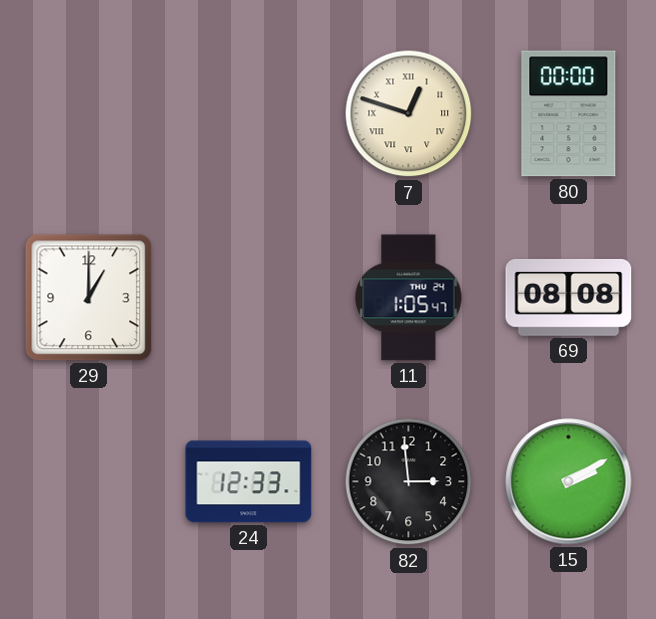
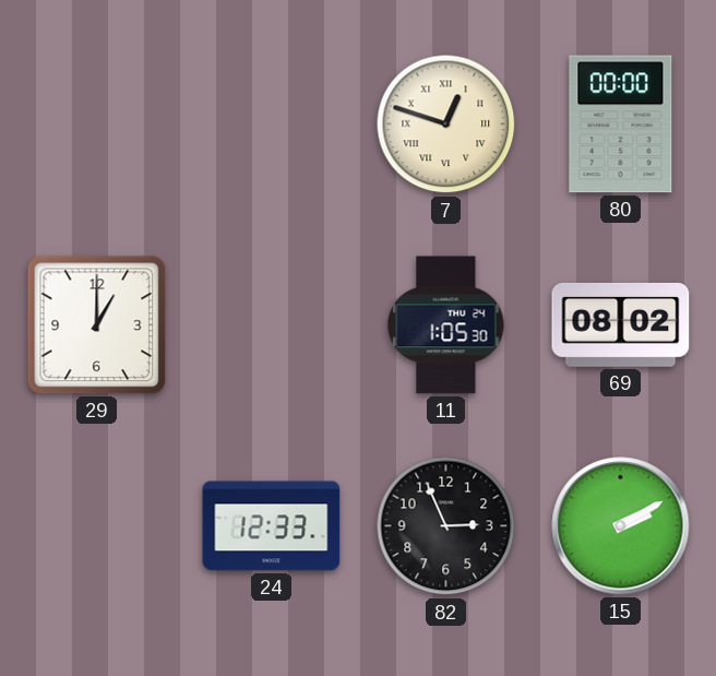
11: 1:05:47 -> 1:05:30 (446, 325)
69: 08:08 -> 08:02 (621, 324)
82: 2:59 -> 2:56 (446, 526)
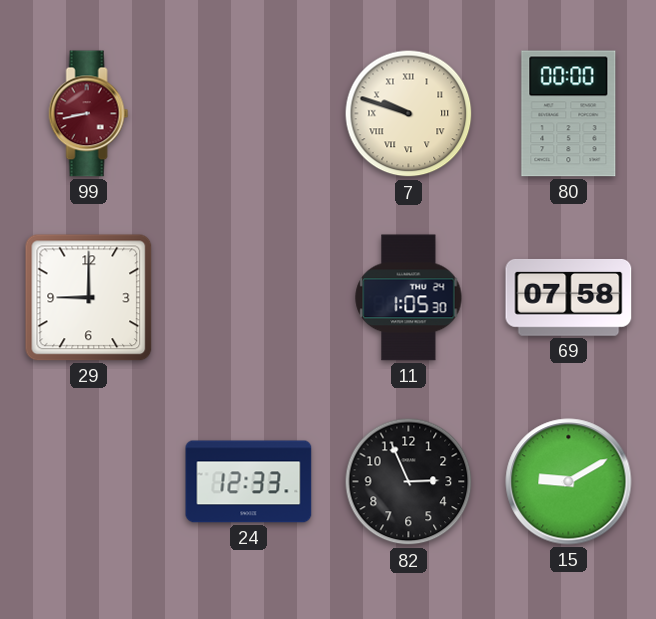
99: none -> 8:43 (89, 114)
7: 12:48 -> 9:48 (409, 114)
29: 1:00 -> 9:00 (89, 298)
69: 08:02 -> 07:58 (569, 297)
15: 2:10 -> 9:10 (569, 482)
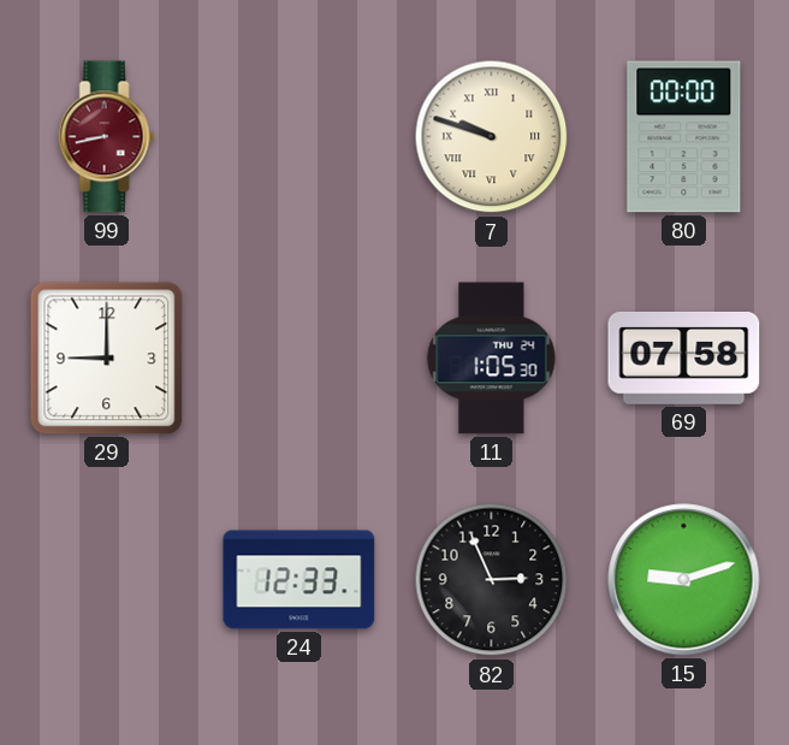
15: 9:10 -> 9:12 (684, 580)
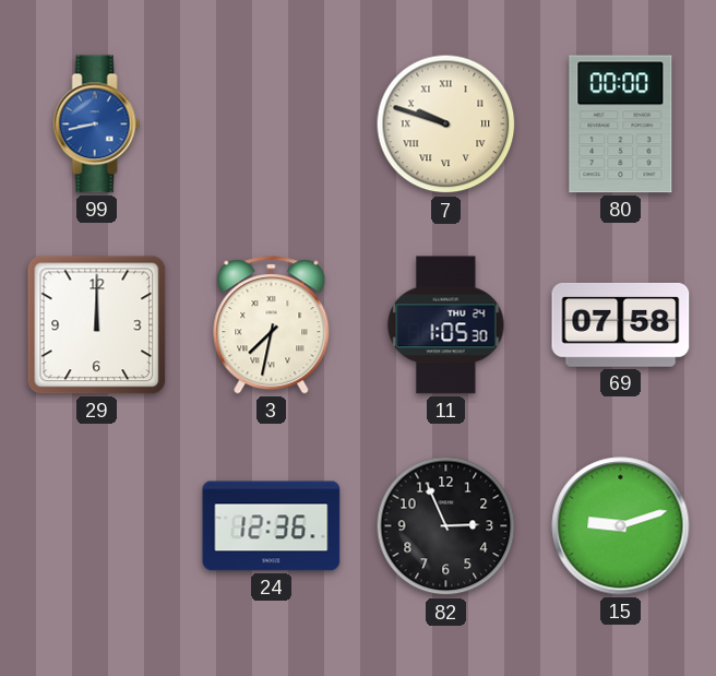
99 dial: burgundy -> blue (97, 124)
29: 9:00 -> 12:00 (97, 325)
3: none -> 7:32 (272, 325)
24: 12:33 -> 12:36 (272, 526)
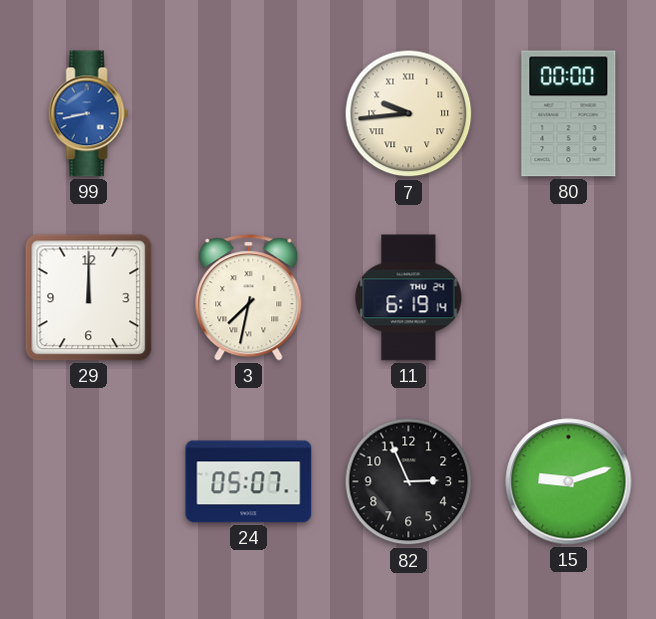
7: 9:48 -> 9:44 (409, 114)
11: 1:05 -> 6:19 (409, 298)
69: 07:58 -> none (621, 324)
24: 12:36 -> 05:07 (249, 482)
